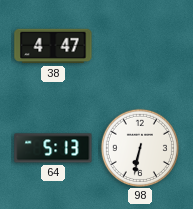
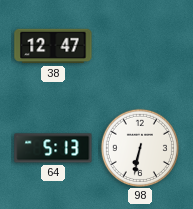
38: 4:47 -> 12:47 (53, 46)
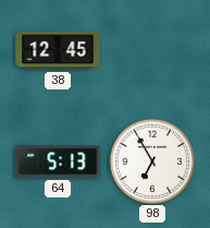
38: 12:47 -> 12:45 (58, 50)
98: 6:32 -> 6:55 (151, 160)
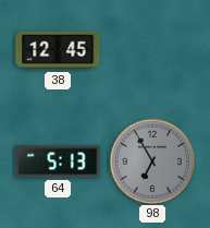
98 dial: white -> grey (151, 160)
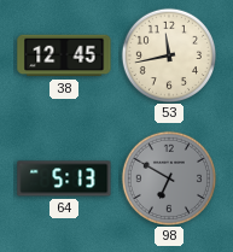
53: none -> 11:43 (168, 54)
98: 6:55 -> 6:50 (168, 177)
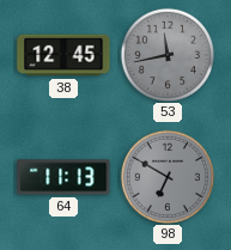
53 dial: cream -> grey (166, 54)
64: 5:13 -> 11:13 (63, 177)
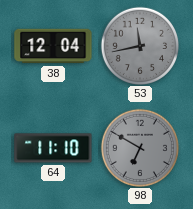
38: 12:45 -> 12:04 (53, 46)
64: 11:13 -> 11:10 (53, 148)
